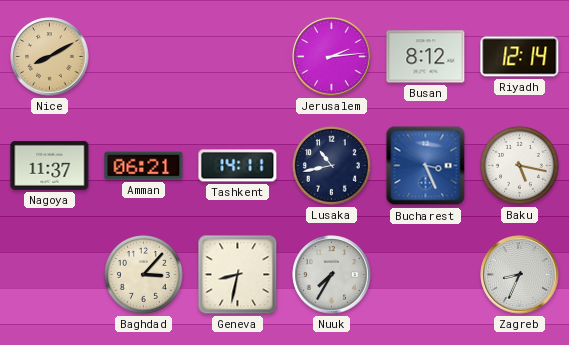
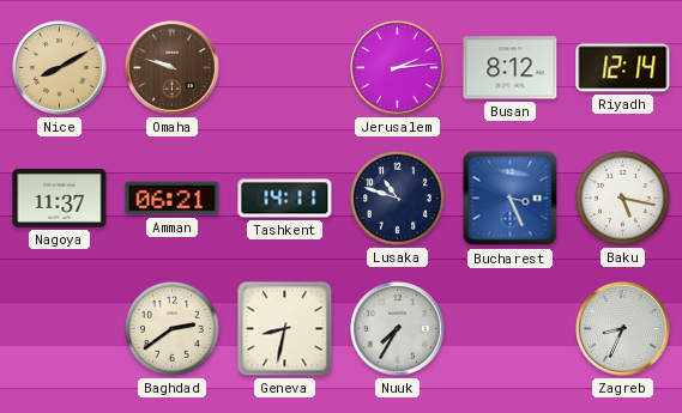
Omaha: none -> 9:48 (173, 68)
Lusaka: 10:43 -> 10:48 (397, 198)
Baghdad: 3:07 -> 2:39 (171, 328)
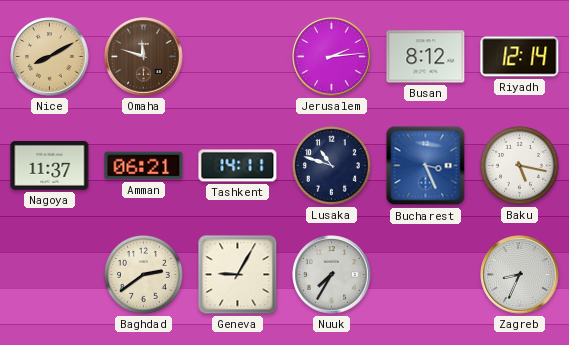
Omaha: 9:48 -> 11:48 (144, 57)
Geneva: 8:32 -> 9:05 (238, 275)
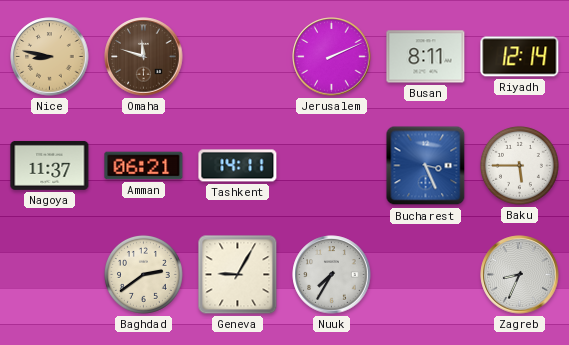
Nice: 8:10 -> 8:47 (50, 57)
Jerusalem: 2:14 -> 2:11 (332, 57)
Busan: 8:12 -> 8:11 (426, 57)
Lusaka: 10:48 -> none (331, 165)
Baku: 5:17 -> 5:45 (519, 165)
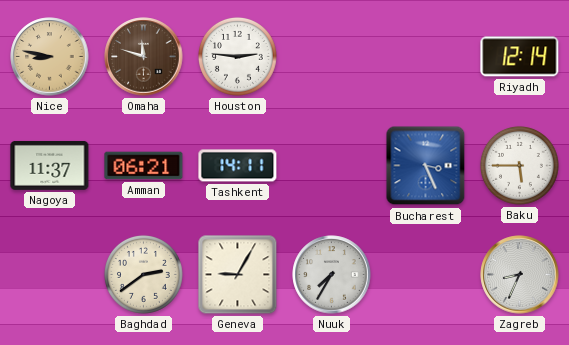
Houston: none -> 2:46 (237, 56)
Jerusalem: 2:11 -> none (332, 57)
Busan: 8:11 -> none (426, 57)
